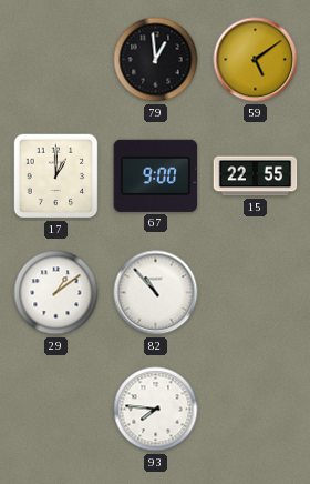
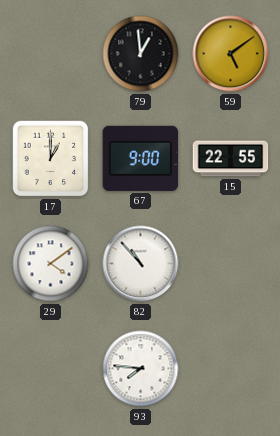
29: 1:09 -> 4:09 (51, 264)
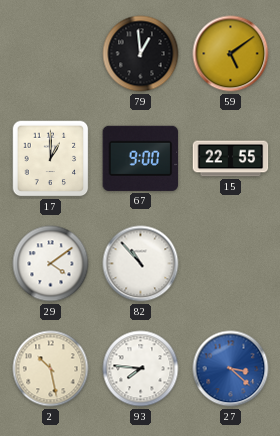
2: none -> 10:28 (51, 369)
27: none -> 3:22 (231, 369)
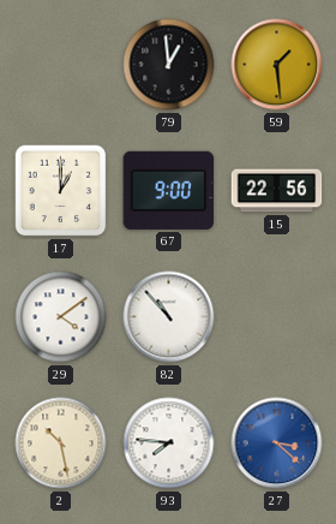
59: 5:09 -> 1:29 (277, 65)
15: 22:55 -> 22:56 (277, 191)
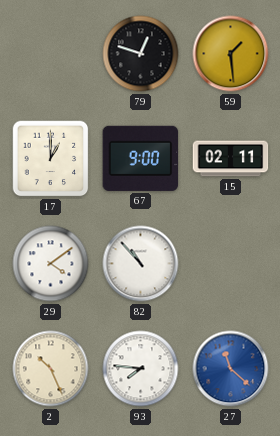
79: 12:59 -> 12:48 (141, 54)
15: 22:56 -> 02:11 (231, 159)
2: 10:28 -> 10:26 (51, 369)
27: 3:22 -> 11:22 (231, 369)
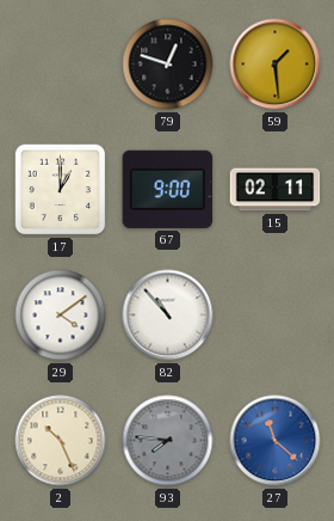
93 dial: white -> grey (168, 441)
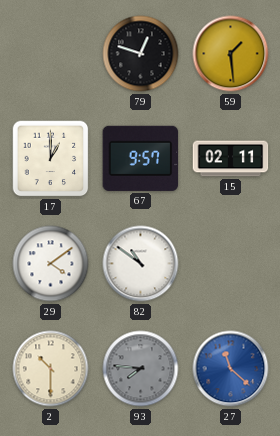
67: 9:00 -> 9:57 (141, 158)
82: 10:53 -> 10:51 (141, 264)
2: 10:26 -> 10:30 (51, 369)
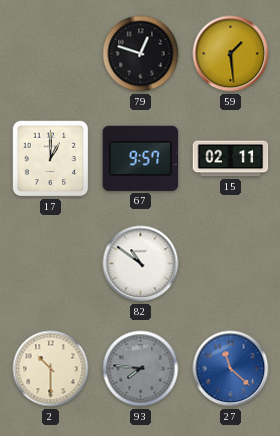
29: 4:09 -> none (51, 264)
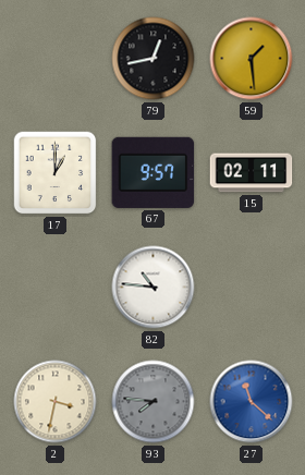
79: 12:48 -> 12:43 (154, 59)
82: 10:51 -> 10:46 (154, 288)
2: 10:30 -> 3:32 (56, 402)
